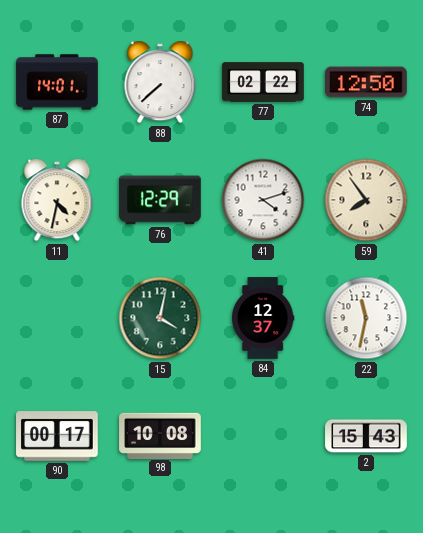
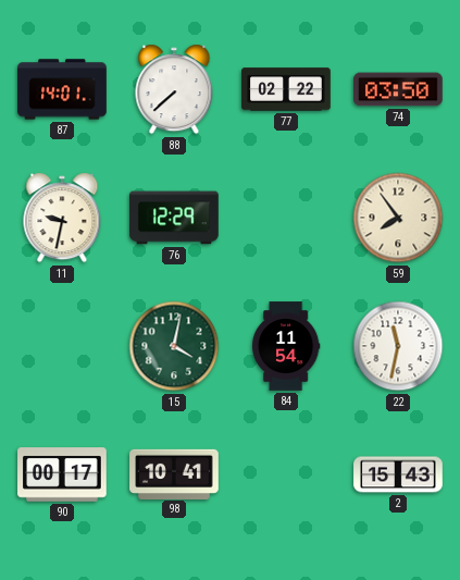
74: 12:50 -> 03:50 (398, 89)
11: 4:32 -> 9:32 (62, 218)
41: 4:12 -> none (263, 200)
84: 12:37 -> 11:54 (286, 346)
98: 10:08 -> 10:41 (174, 473)
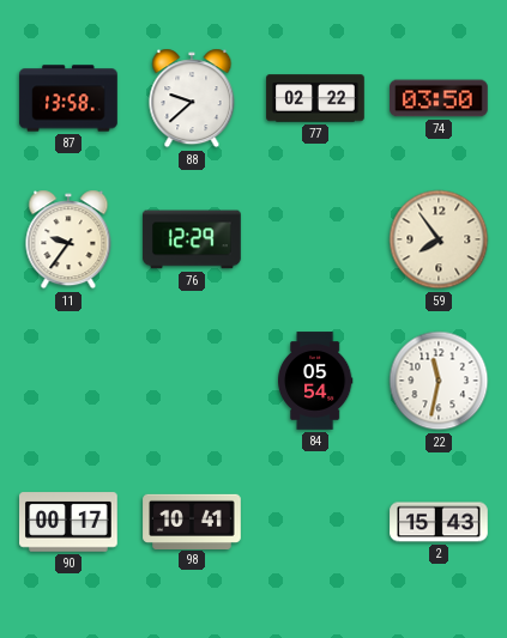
87: 14:01 -> 13:58 (68, 98)
88: 7:38 -> 9:38 (192, 98)
11: 9:32 -> 9:36 (68, 239)
15: 4:02 -> none (174, 346)
84: 11:54 -> 05:54 (315, 381)
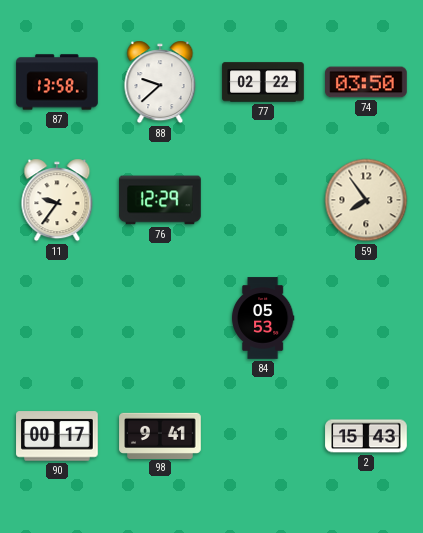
84: 05:54 -> 05:53 (263, 318)
22: 11:32 -> none (439, 381)
98: 10:41 -> 9:41 (160, 435)
